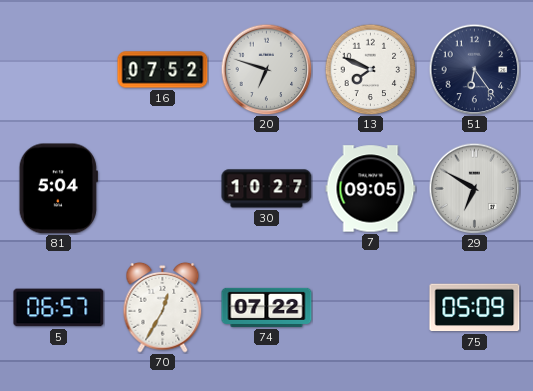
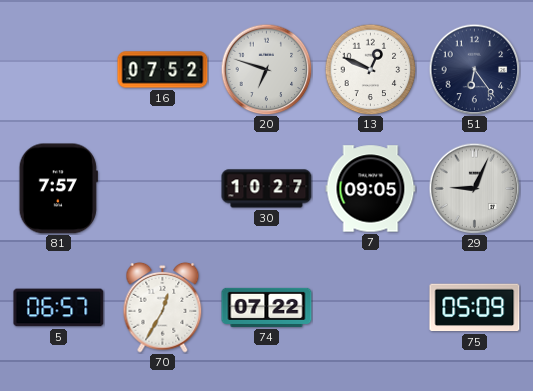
13: 7:49 -> 12:49 (370, 69)
81: 5:04 -> 7:57 (58, 189)
29: 6:50 -> 9:04 (474, 188)
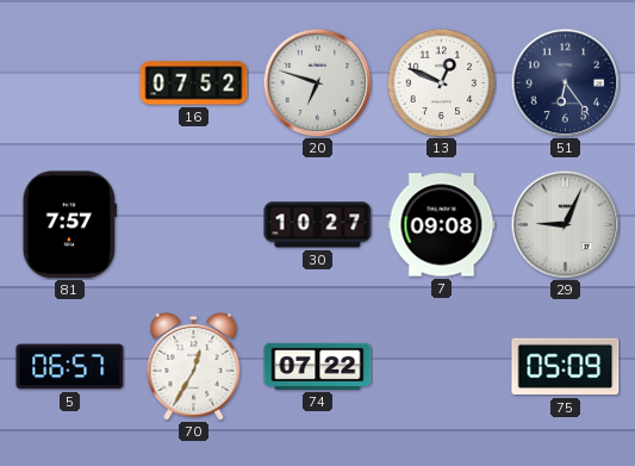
7: 09:05 -> 09:08 (442, 225)
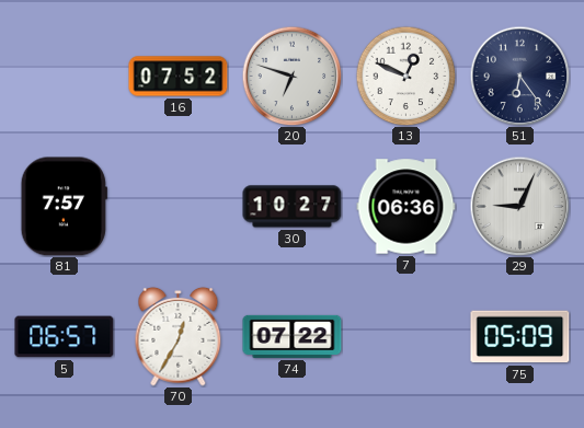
7: 09:08 -> 06:36 (406, 207)
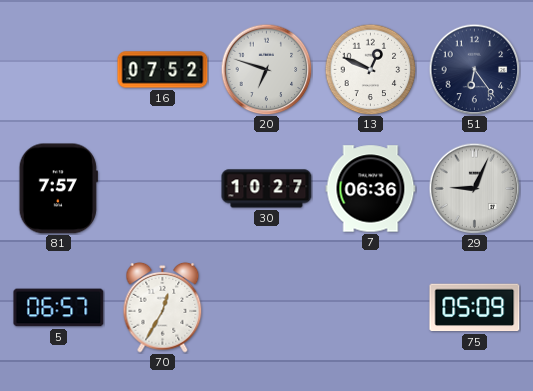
74: 07:22 -> none (293, 336)
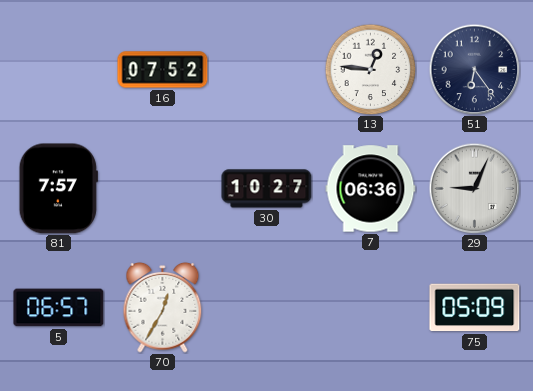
20: 6:48 -> none (266, 69)
13: 12:49 -> 12:46 (370, 69)
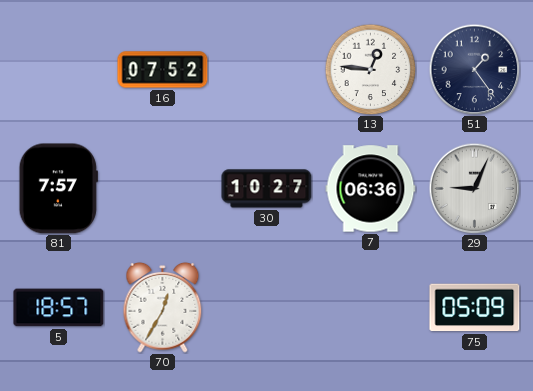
51: 6:24 -> 1:24 (474, 69)
5: 06:57 -> 18:57 (59, 308)
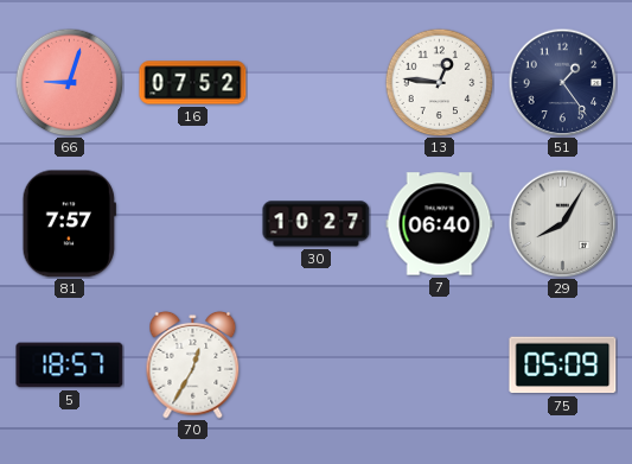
66: none -> 9:03 (69, 82)
7: 06:36 -> 06:40 (440, 224)
29: 9:04 -> 8:05 (562, 223)
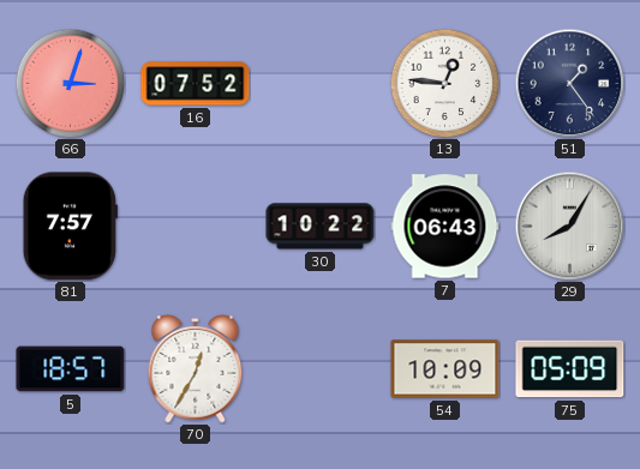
66: 9:03 -> 3:03 (70, 83)
30: 10:27 -> 10:22 (321, 227)
7: 06:40 -> 06:43 (445, 227)
54: none -> 10:09 (445, 369)
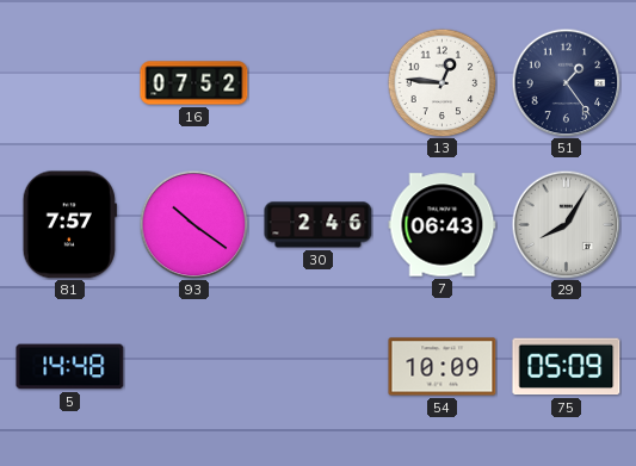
66: 3:03 -> none (70, 83)
93: none -> 10:21 (193, 224)
30: 10:22 -> 2:46 (319, 225)
5: 18:57 -> 14:48 (70, 367)
70: 12:35 -> none (196, 368)
